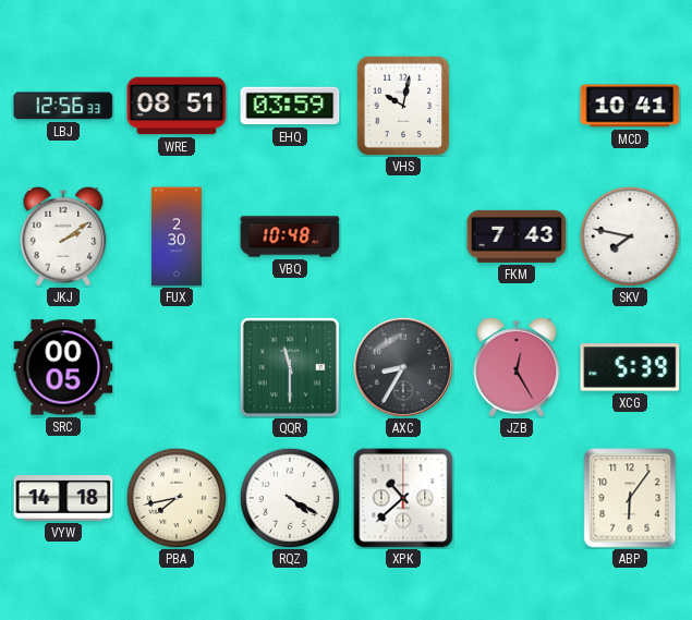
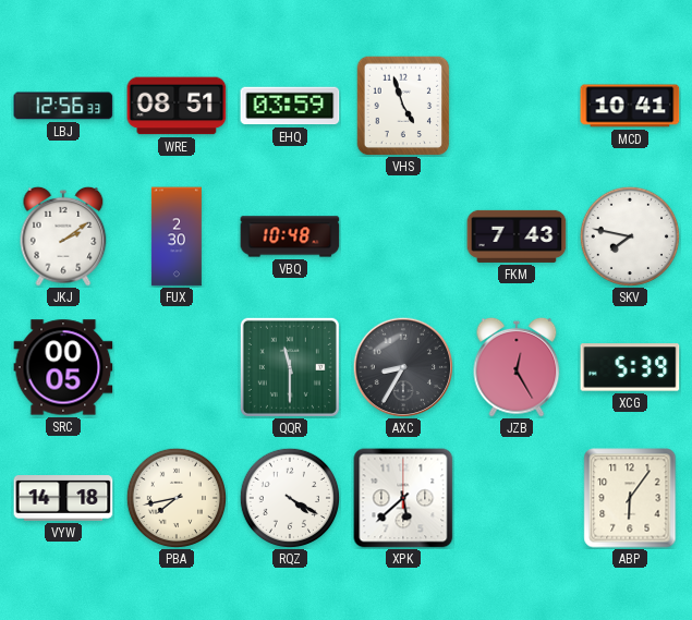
VHS: 10:02 -> 4:57 (403, 106)
XPK: 10:38 -> 5:38 (403, 498)
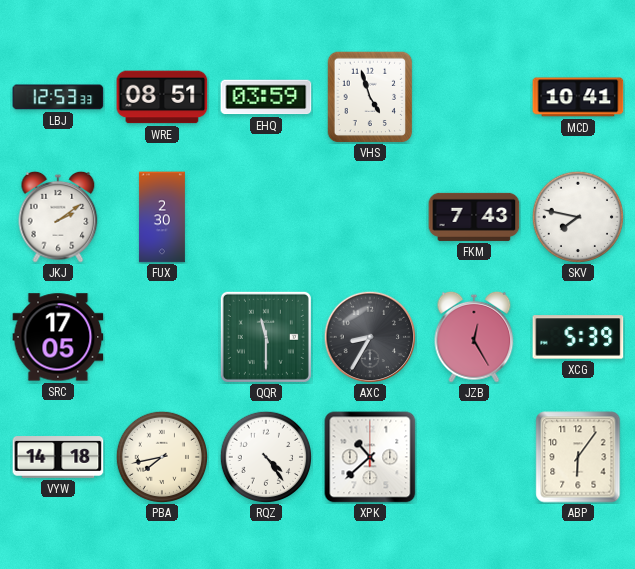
LBJ: 12:56 -> 12:53 (58, 97)
VBQ: 10:48 -> none (290, 236)
SRC: 00:05 -> 17:05 (58, 337)
RQZ: 4:20 -> 4:24 (265, 456)
XPK: 5:38 -> 10:38 (370, 457)
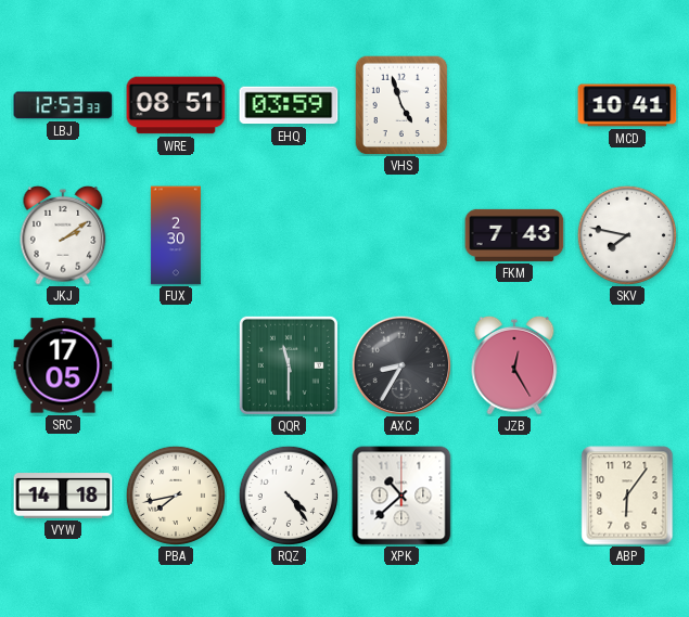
XCG: 5:39 -> none (578, 337)
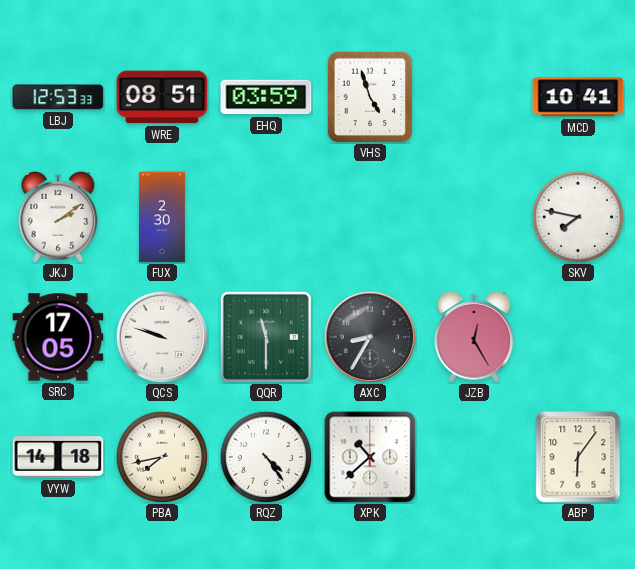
FKM: 7:43 -> none (514, 235)
QCS: none -> 9:48 (162, 337)
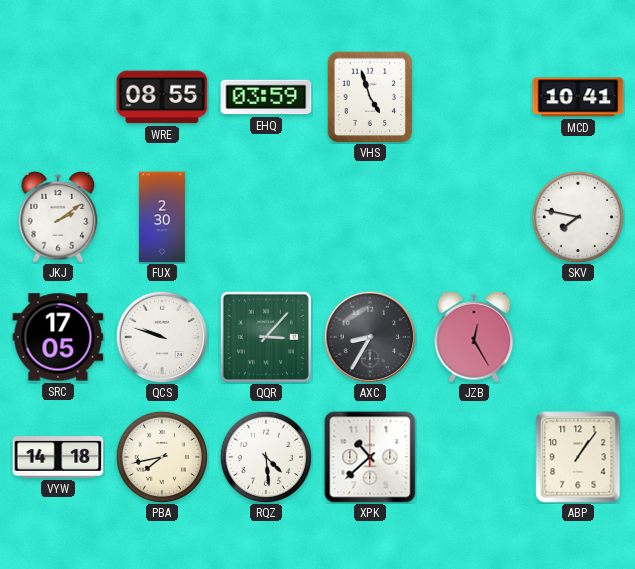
LBJ: 12:53 -> none (58, 97)
WRE: 08:51 -> 08:55 (162, 97)
QQR: 11:30 -> 3:07 (266, 337)
RQZ: 4:24 -> 4:29 (265, 456)
ABP: 6:06 -> 1:06 (578, 457)
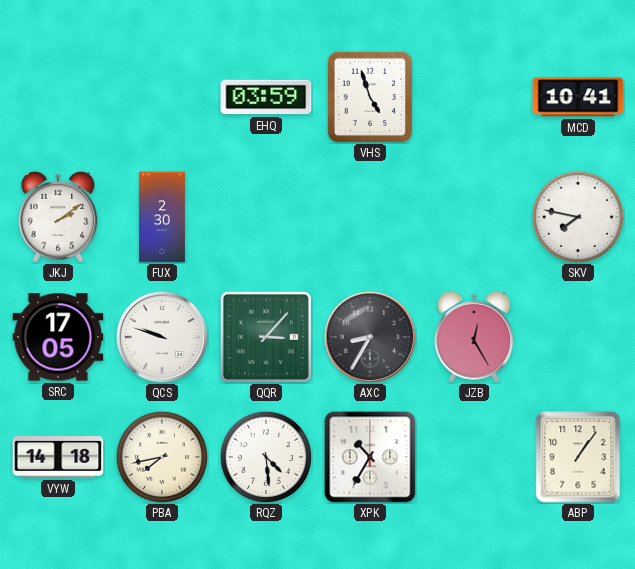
WRE: 08:55 -> none (162, 97)
XPK: 10:38 -> 10:35 (370, 457)
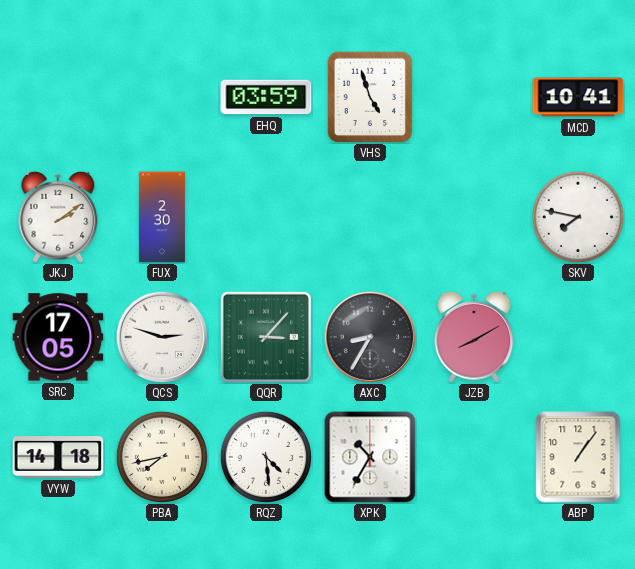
QCS: 9:48 -> 2:48 (162, 337)
JZB: 12:25 -> 8:10 (474, 337)
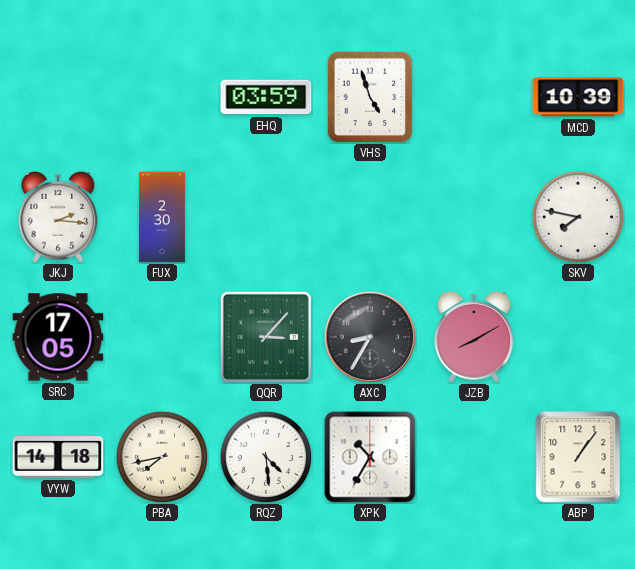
MCD: 10:41 -> 10:39 (578, 97)
JKJ: 2:09 -> 2:16 (58, 217)
QCS: 2:48 -> none (162, 337)
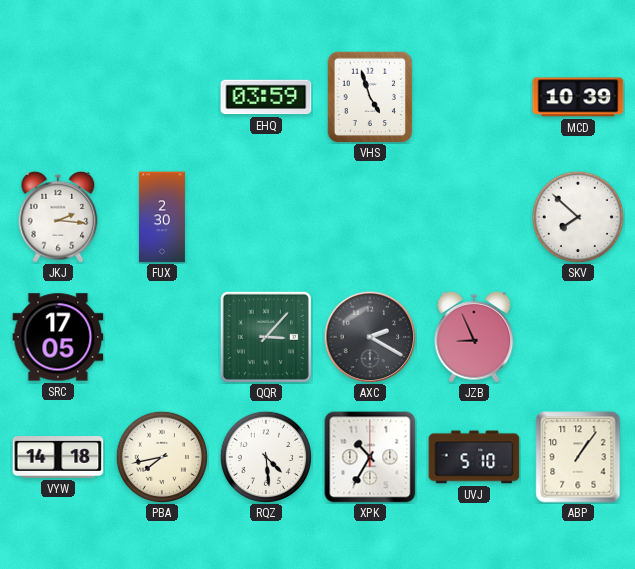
SKV: 7:47 -> 7:52 (577, 216)
AXC: 8:35 -> 2:20 (370, 337)
JZB: 8:10 -> 8:56 (474, 337)
UVJ: none -> 5:10 (474, 457)
